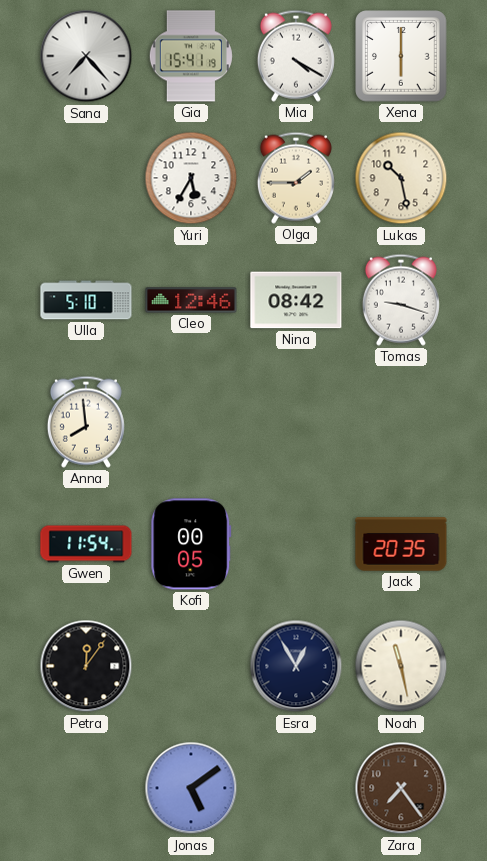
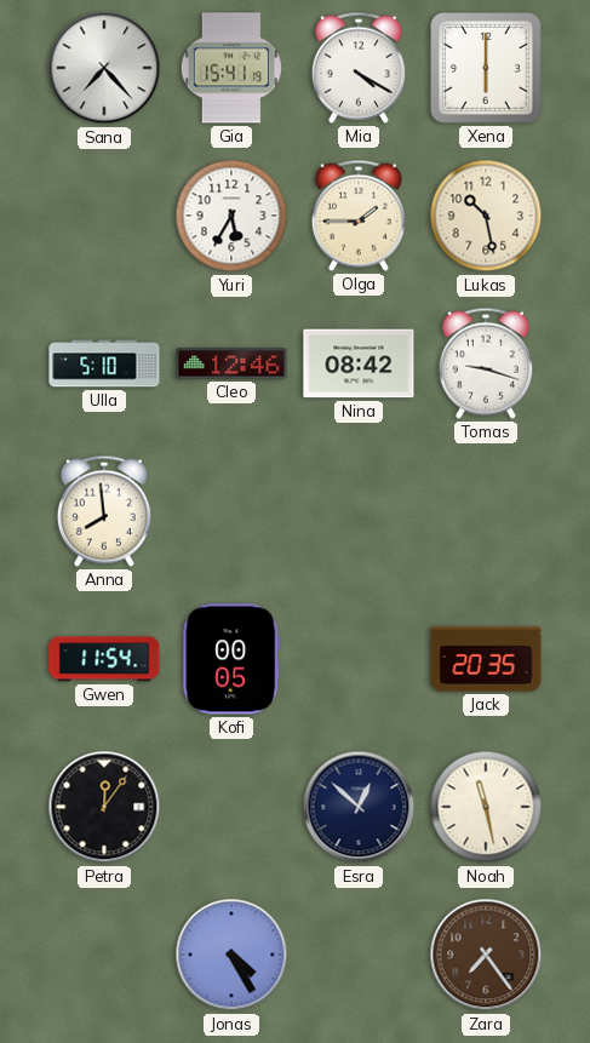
Esra: 12:55 -> 12:52 (359, 807)
Jonas: 5:09 -> 4:25 (231, 955)
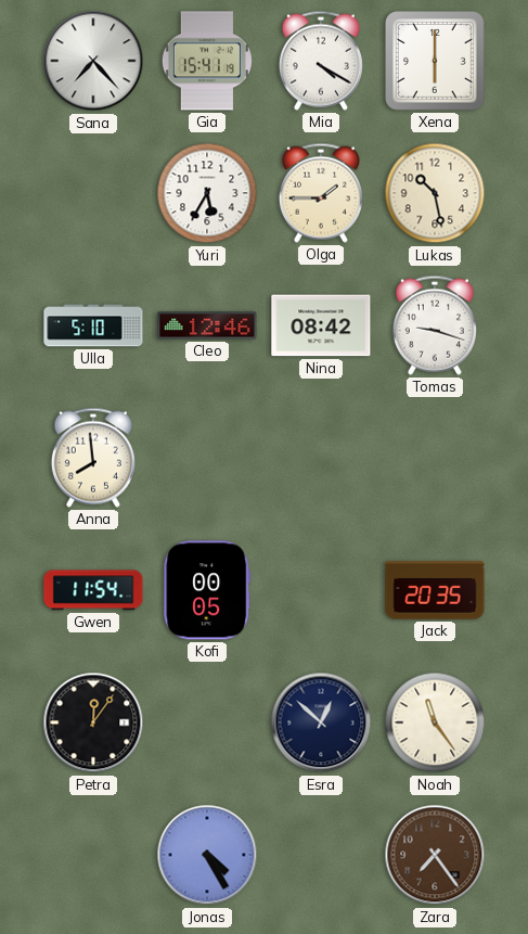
Noah: 11:28 -> 11:24 (435, 722)
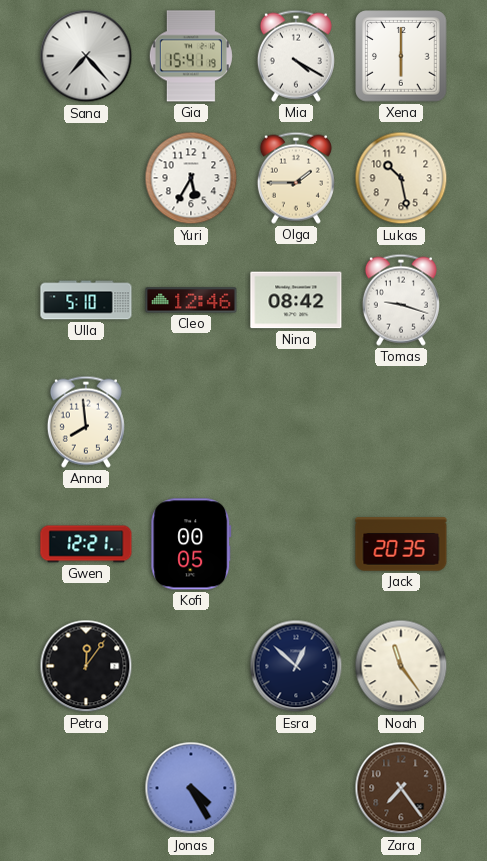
Gwen: 11:54 -> 12:21 (86, 544)
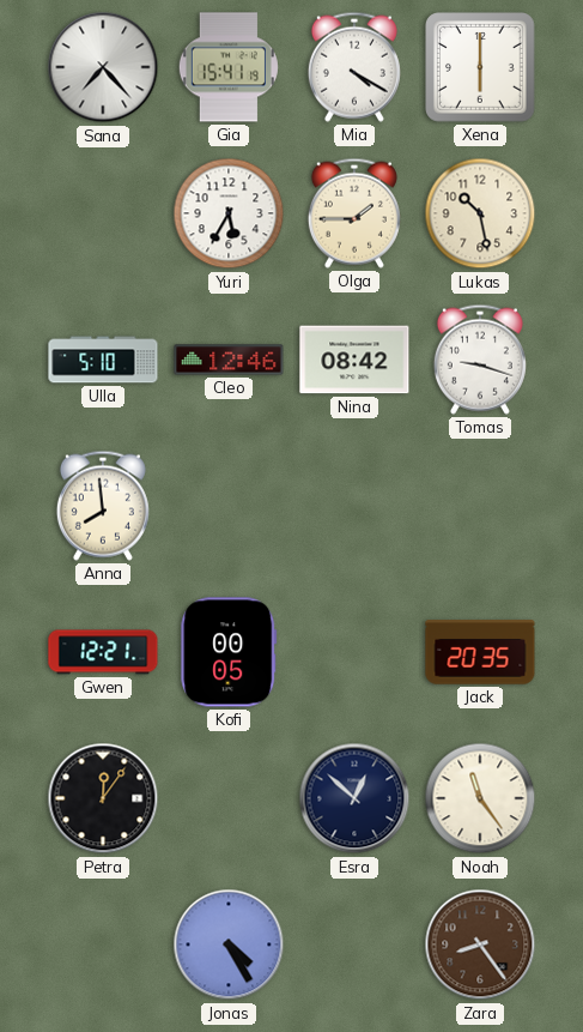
Zara: 7:24 -> 8:24 (480, 945)
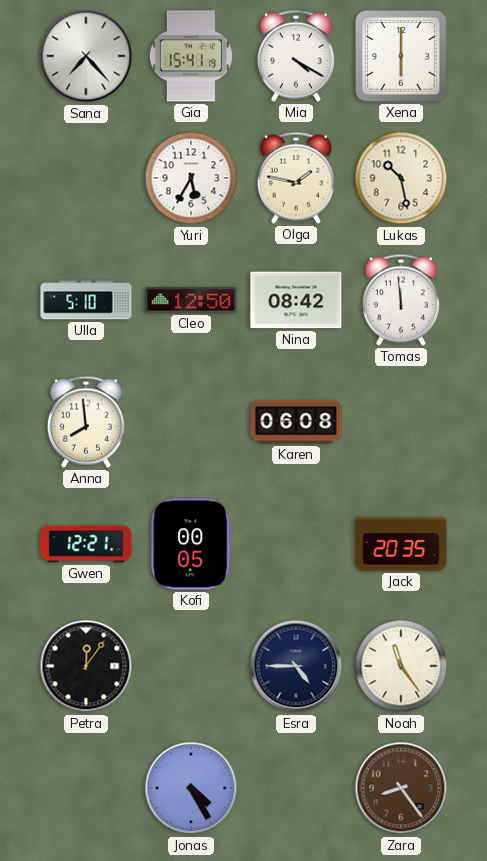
Olga: 1:45 -> 1:47 (296, 178)
Cleo: 12:46 -> 12:50 (191, 300)
Tomas: 9:18 -> 11:59 (401, 300)
Karen: none -> 06:08 (296, 422)
Esra: 12:52 -> 4:45 (296, 666)
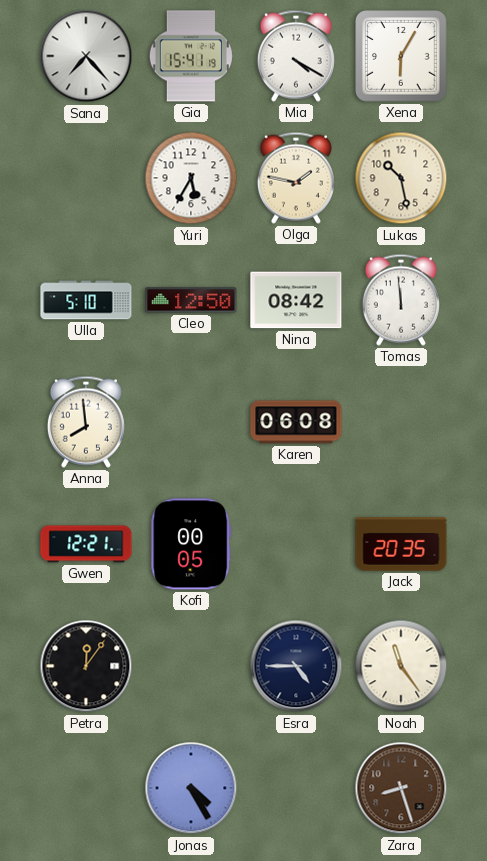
Xena: 6:00 -> 6:05 (401, 56)
Zara: 8:24 -> 8:27 (401, 788)
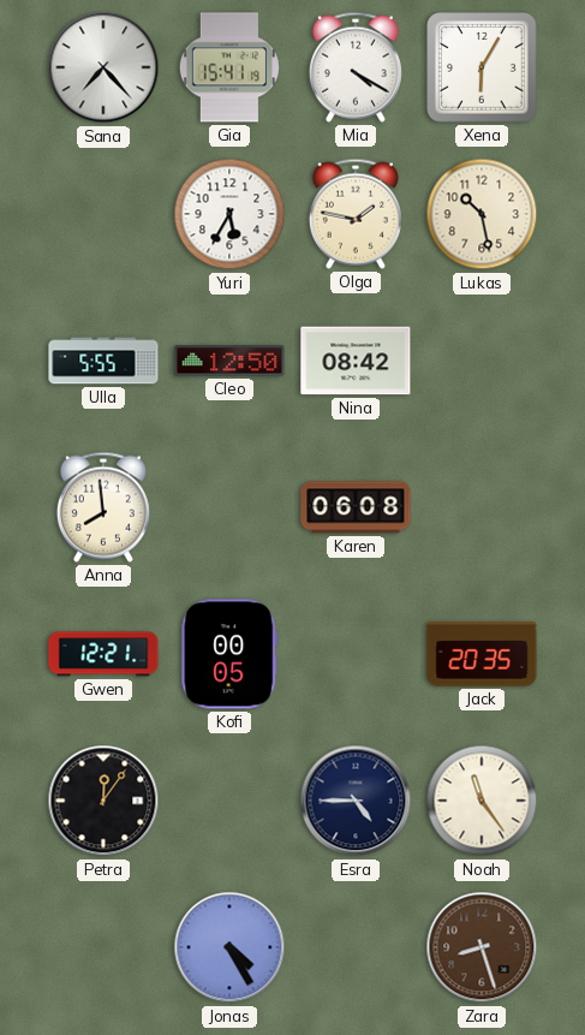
Ulla: 5:10 -> 5:55 (103, 361)
Tomas: 11:59 -> none (401, 300)
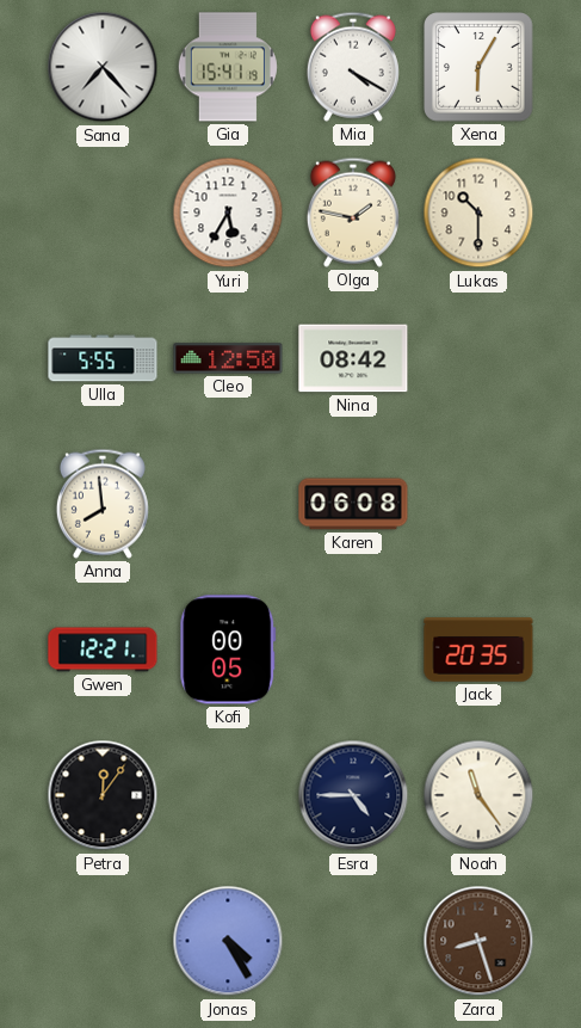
Lukas: 10:28 -> 10:30 (478, 213)
